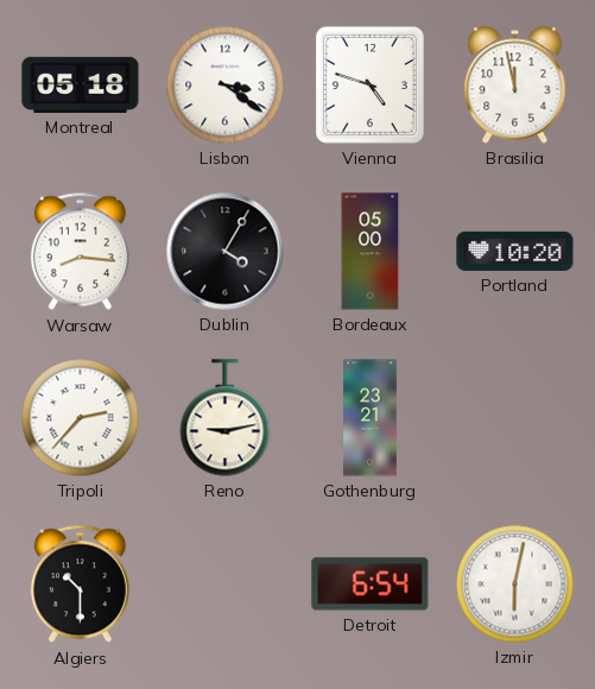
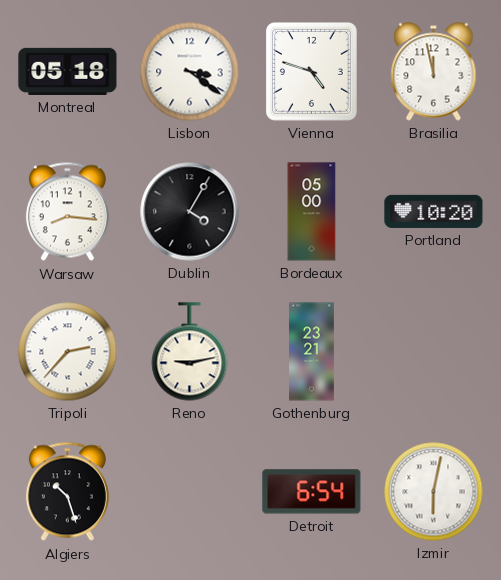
Algiers: 10:30 -> 10:27 (67, 492)
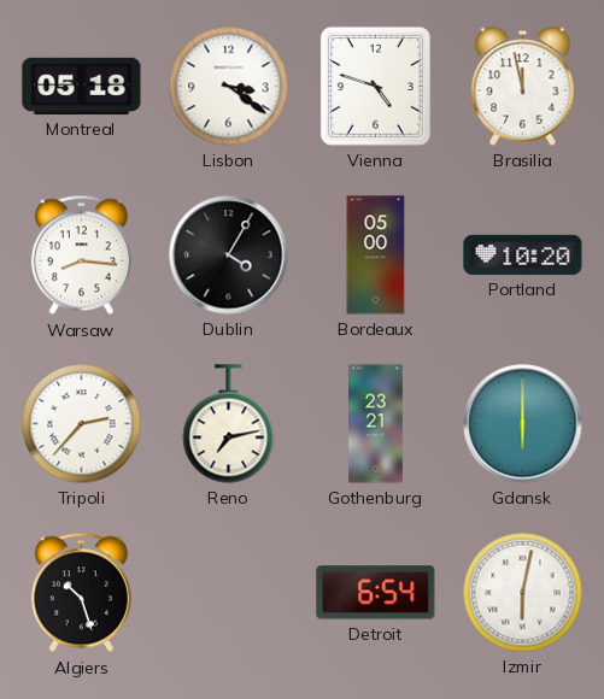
Reno: 9:13 -> 7:13 (229, 424)
Gdansk: none -> 6:00 (523, 424)
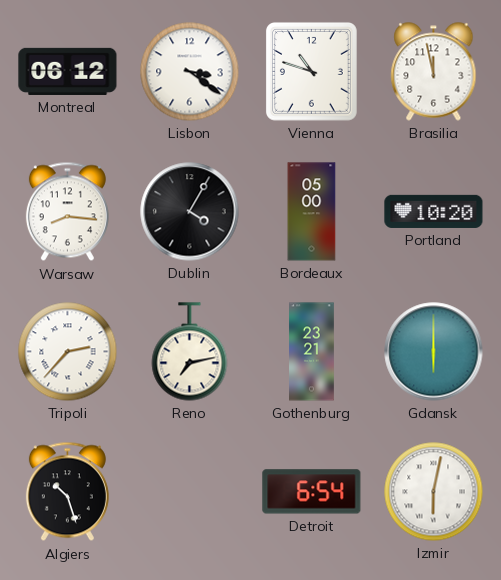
Montreal: 05:18 -> 06:12 (68, 71)
Vienna: 4:48 -> 10:48 (311, 71)
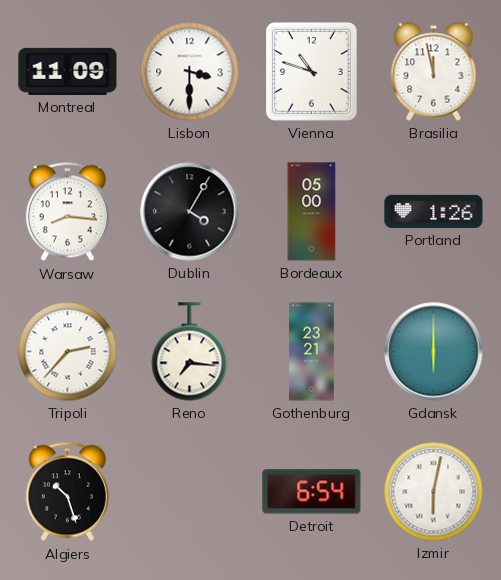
Montreal: 06:12 -> 11:09 (68, 71)
Lisbon: 3:21 -> 3:30 (190, 72)
Portland: 10:20 -> 1:26 (434, 211)
Reno: 7:13 -> 7:16 (190, 352)
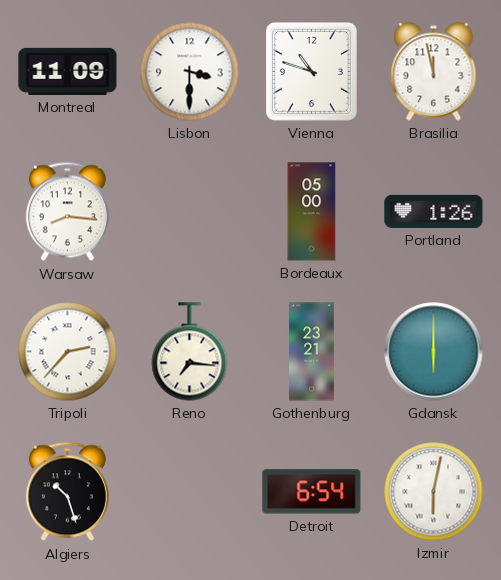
Dublin: 4:05 -> none (190, 212)
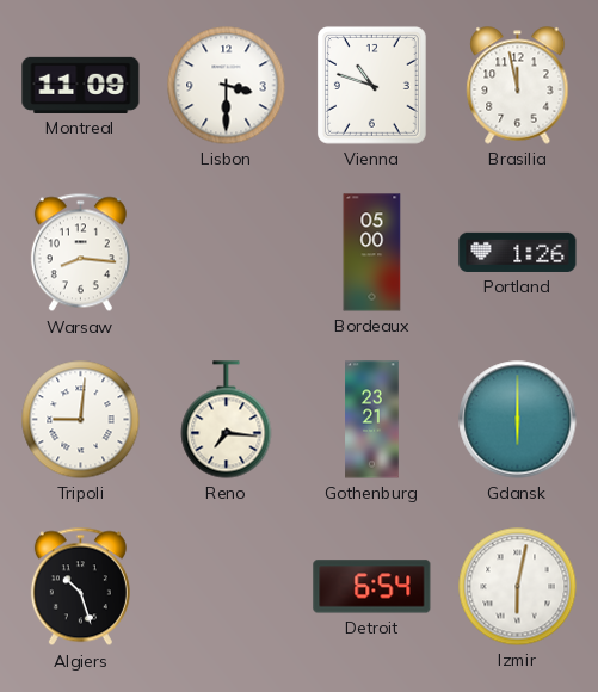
Tripoli: 2:37 -> 9:01 (81, 420)
